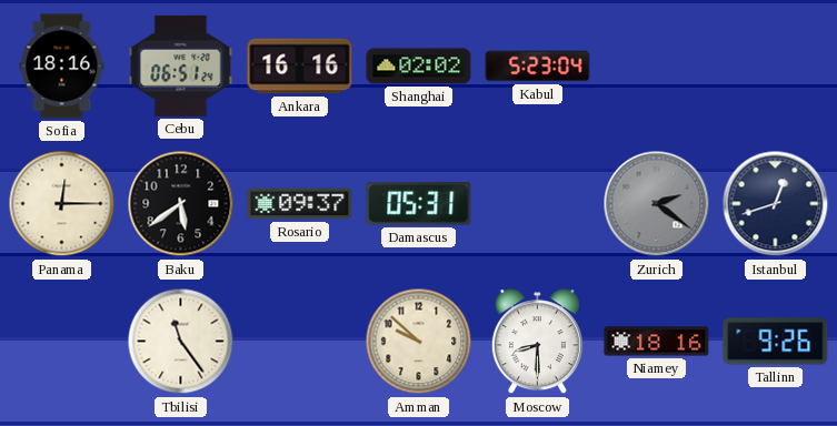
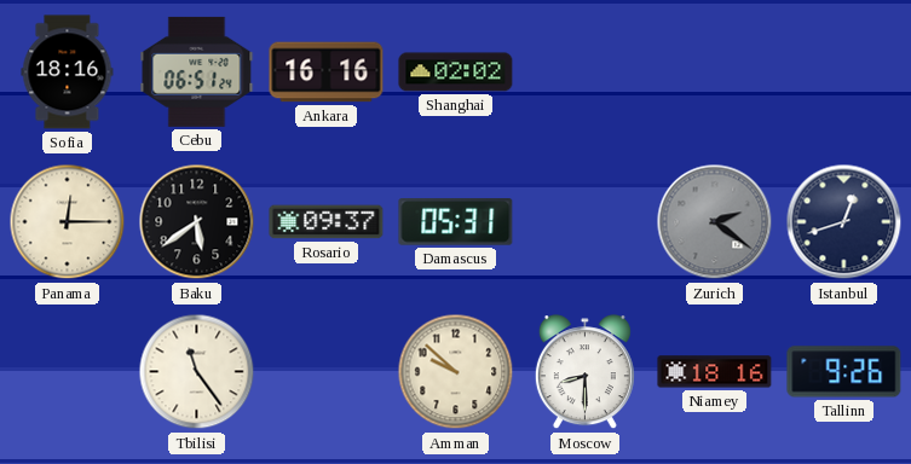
Kabul: 5:23 -> none (538, 67)
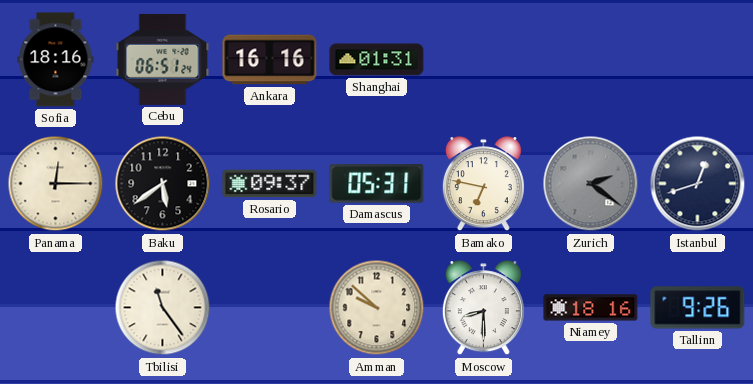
Shanghai: 02:02 -> 01:31 (377, 60)
Bamako: none -> 6:47 (483, 184)
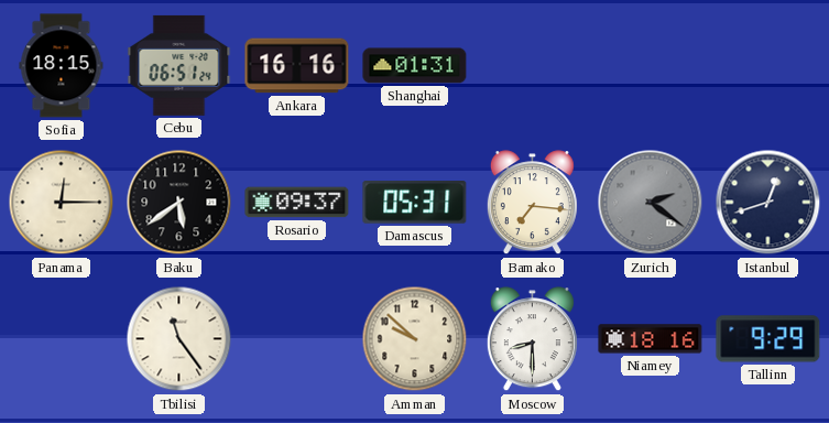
Sofia: 18:16 -> 18:15 (62, 66)
Bamako: 6:47 -> 7:16 (532, 203)
Tallinn: 9:26 -> 9:29 (768, 339)
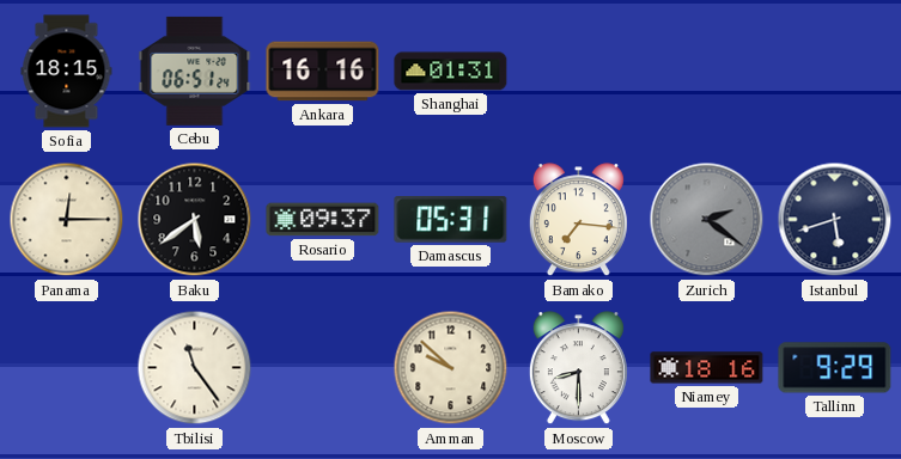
Istanbul: 12:42 -> 5:42 (835, 220)
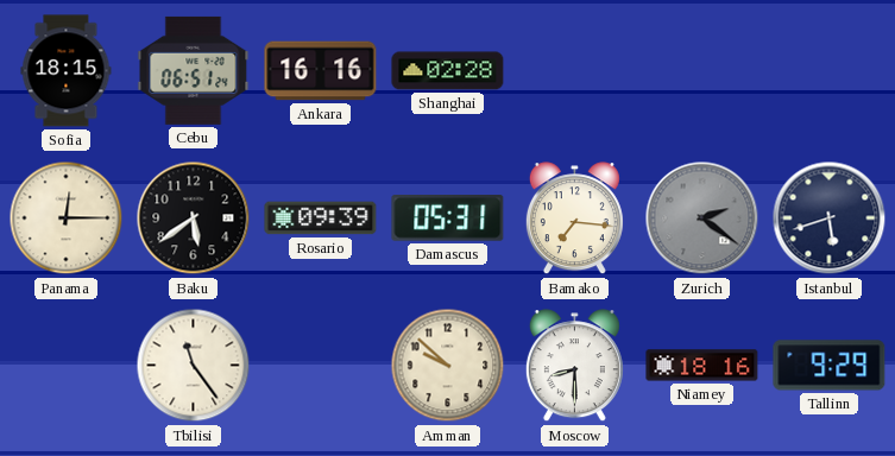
Shanghai: 01:31 -> 02:28 (448, 71)
Rosario: 09:37 -> 09:39 (321, 218)
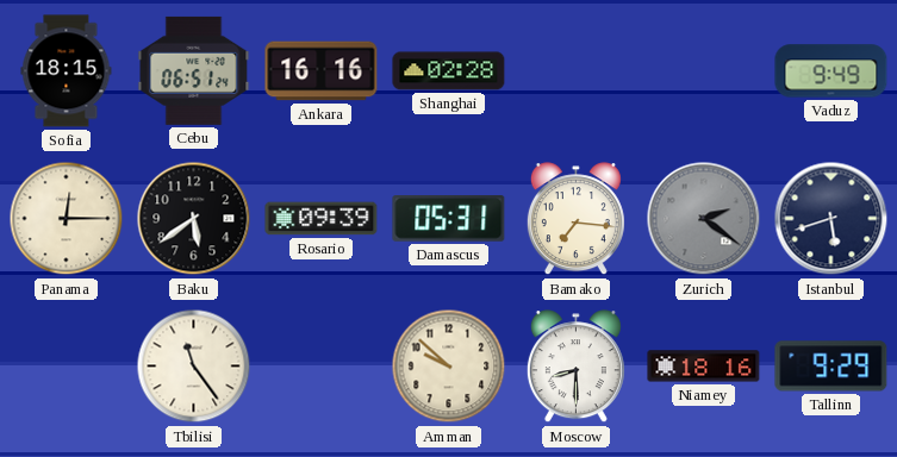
Vaduz: none -> 9:49 (831, 71)
